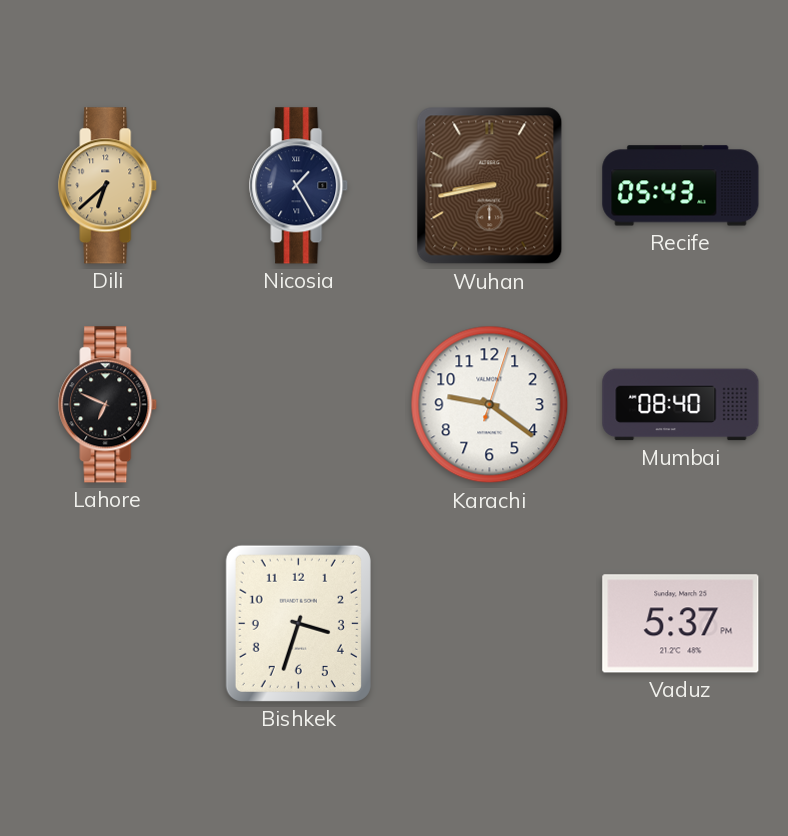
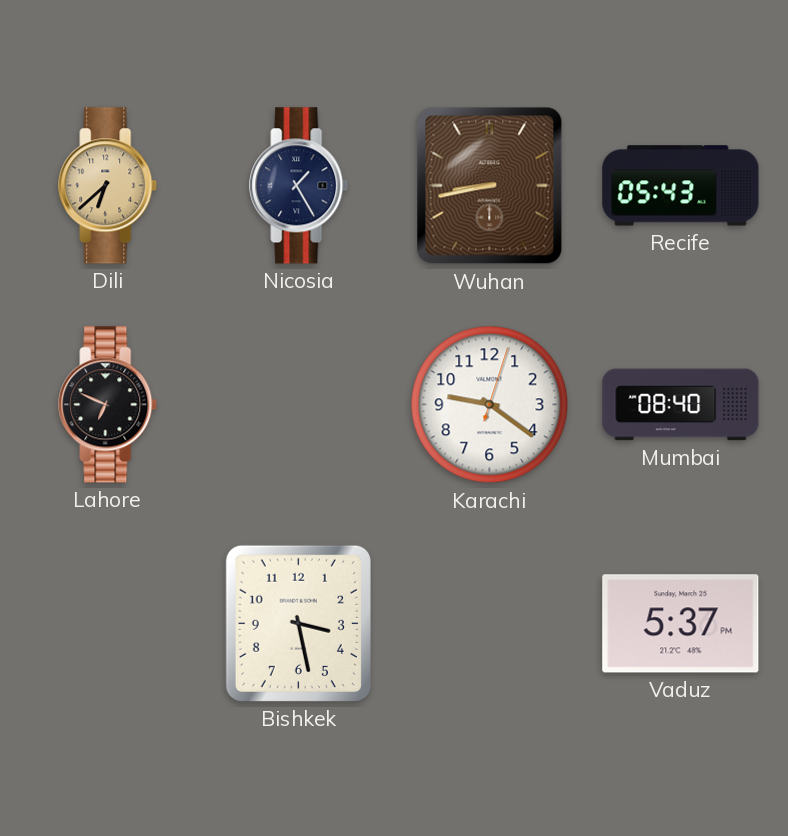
Bishkek: 3:33 -> 3:28 (298, 623)
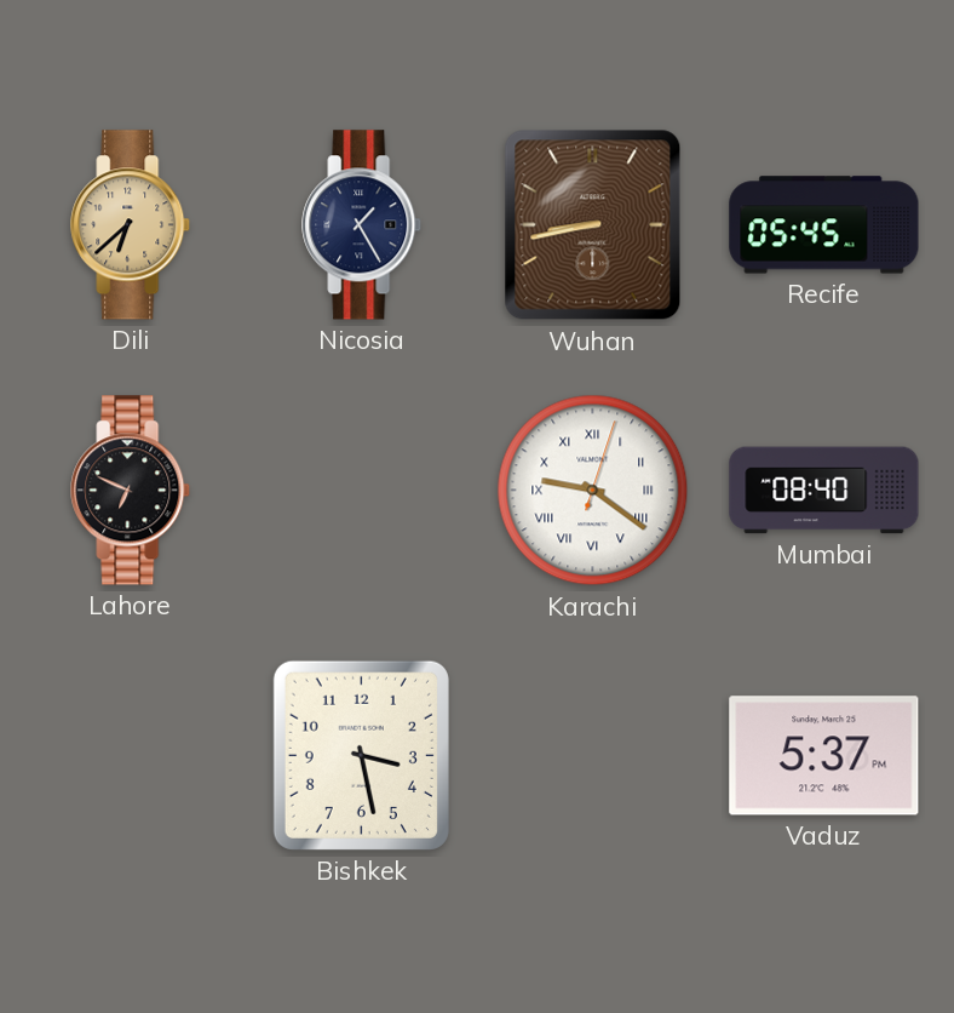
Recife: 05:43 -> 05:45 (824, 225)
Karachi numerals: Arabic -> Roman (593, 491)
